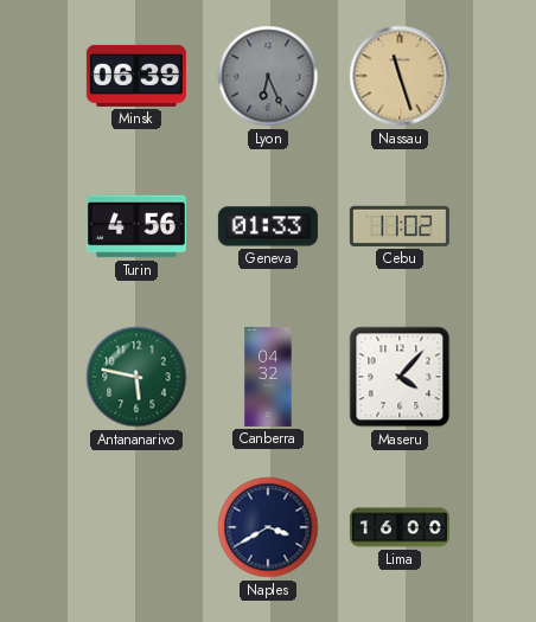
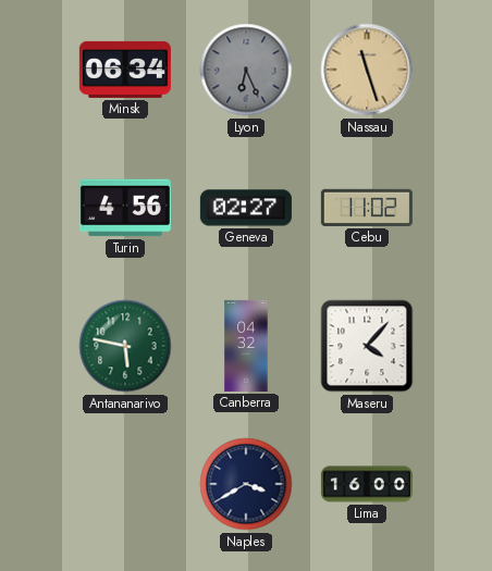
Minsk: 06:39 -> 06:34 (125, 70)
Geneva: 01:33 -> 02:27 (246, 208)
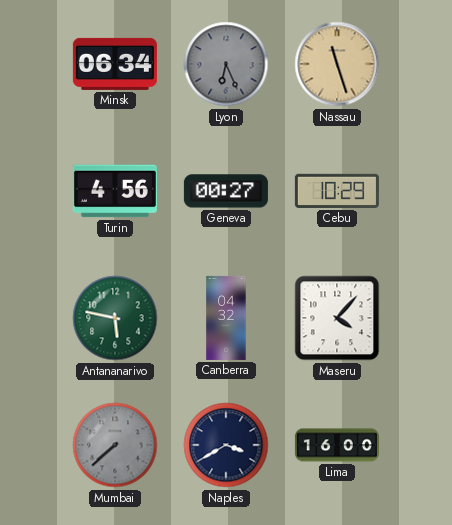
Geneva: 02:27 -> 00:27 (226, 191)
Cebu: 11:02 -> 10:29 (337, 191)
Mumbai: none -> 7:38 (115, 445)
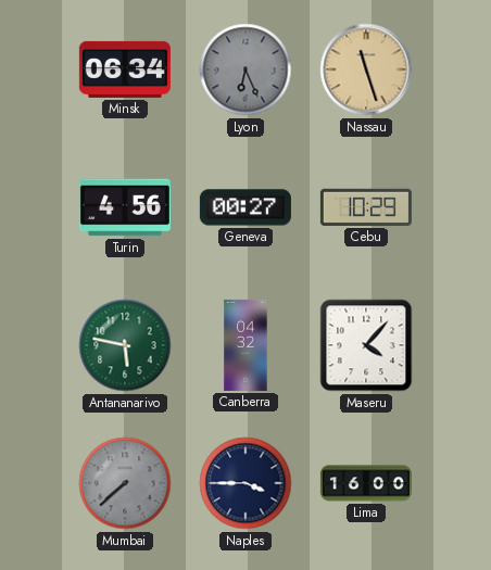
Naples: 3:40 -> 3:45 (246, 483)
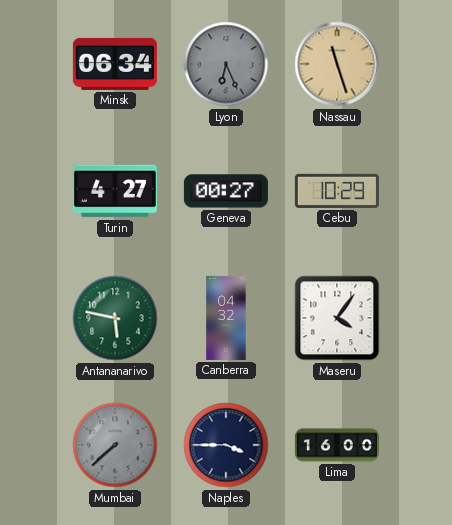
Turin: 4:56 -> 4:27 (115, 191)
Maseru: 4:07 -> 4:06 (337, 318)
